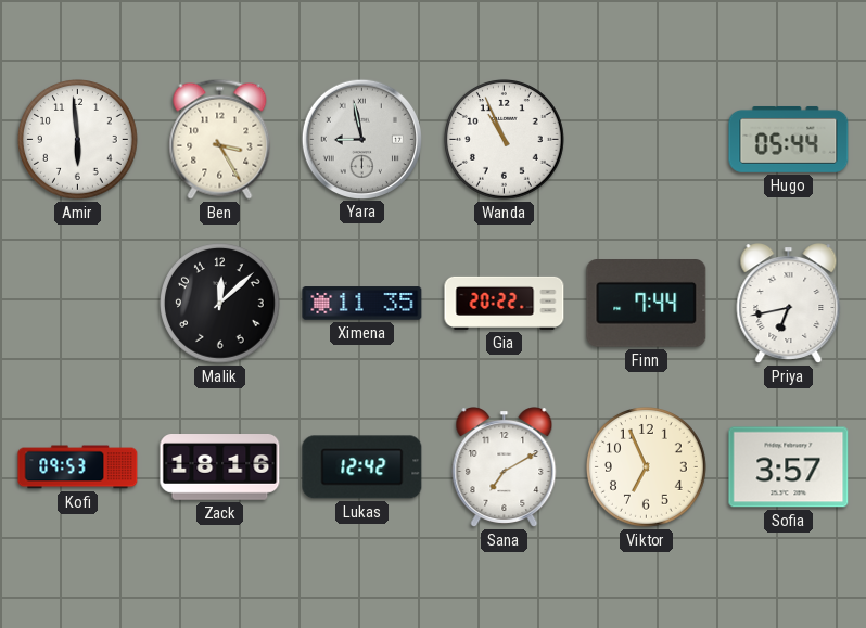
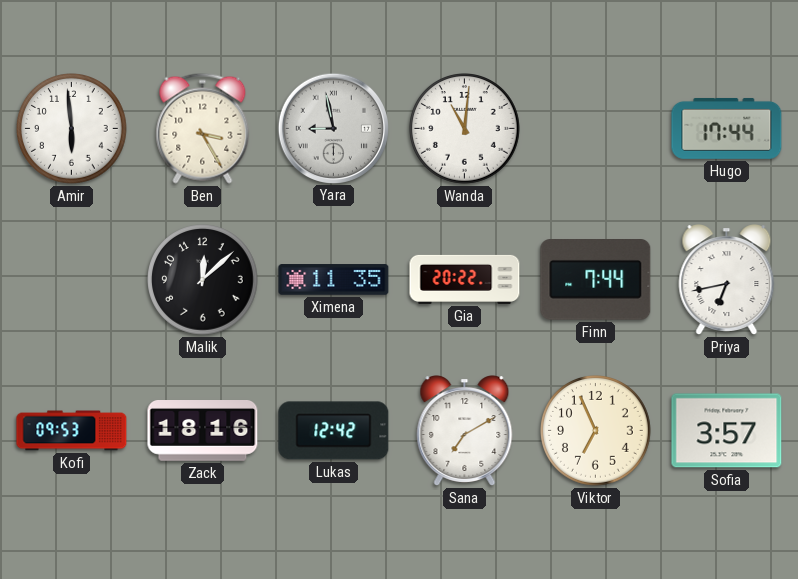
Wanda: 10:56 -> 11:01 (465, 129)
Hugo: 05:44 -> 17:44 (727, 128)
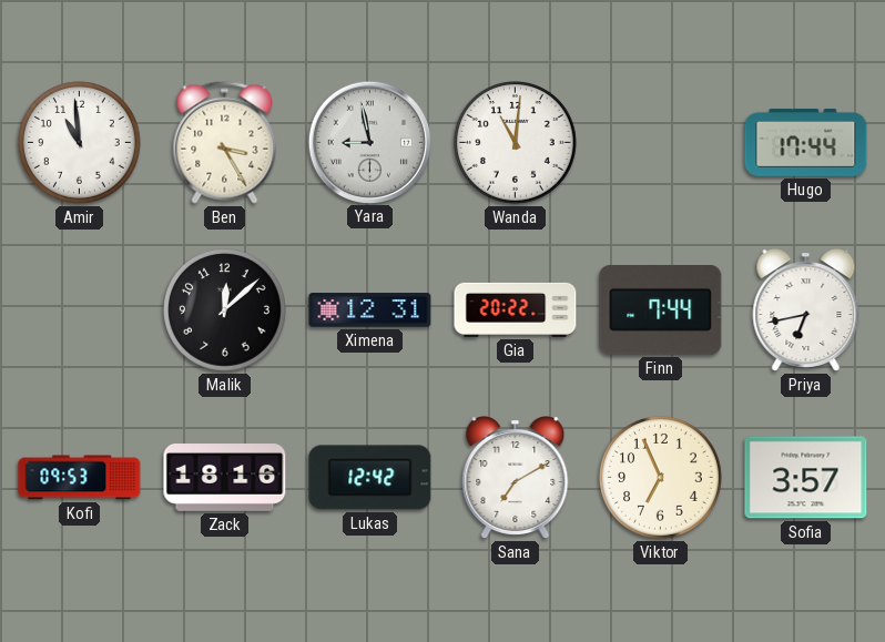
Amir: 5:59 -> 10:59 (80, 143)
Ximena: 11:35 -> 12:31 (370, 310)
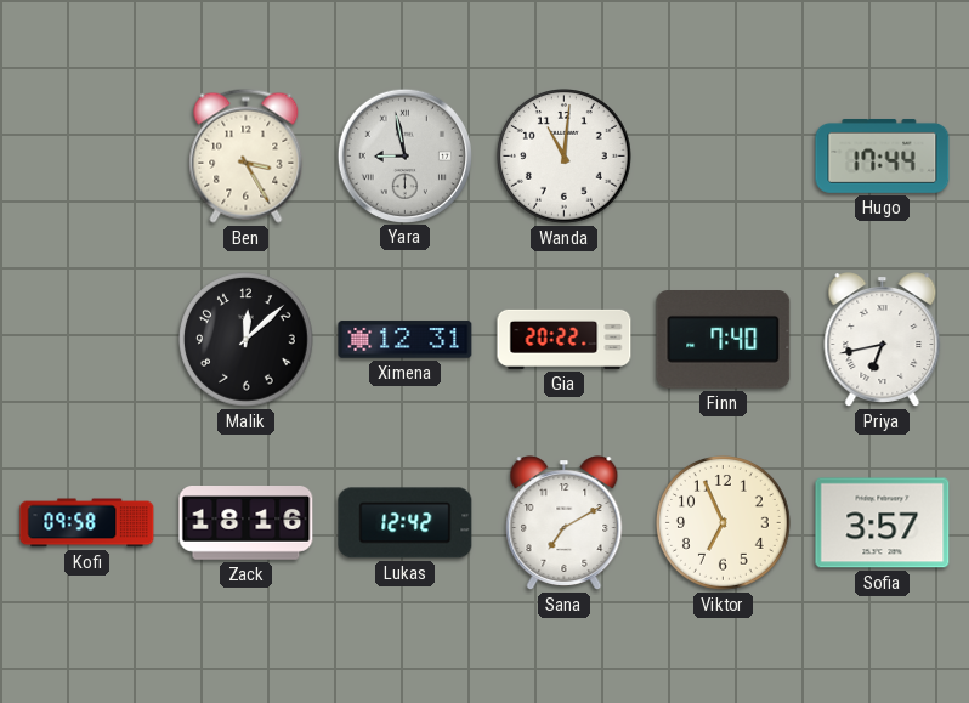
Amir: 10:59 -> none (80, 143)
Finn: 7:44 -> 7:40 (724, 340)
Kofi: 09:53 -> 09:58 (87, 523)
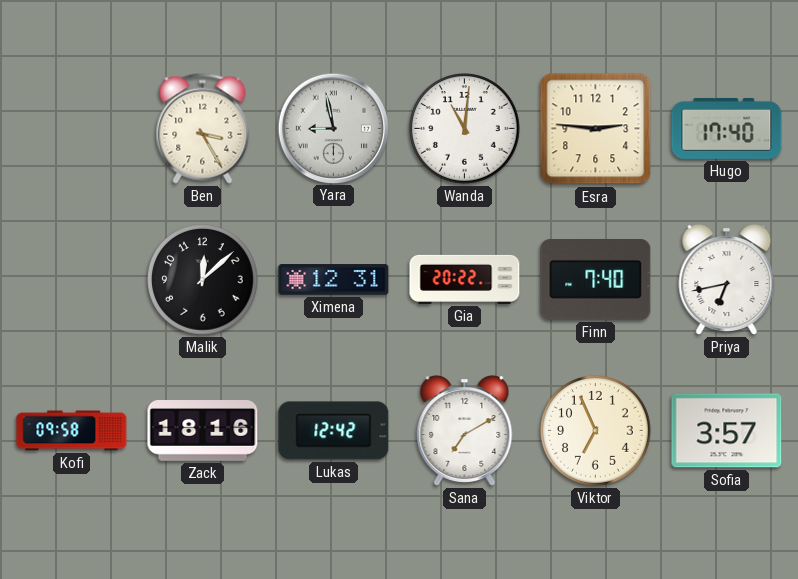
Esra: none -> 2:46 (596, 129)
Hugo: 17:44 -> 17:40 (727, 128)
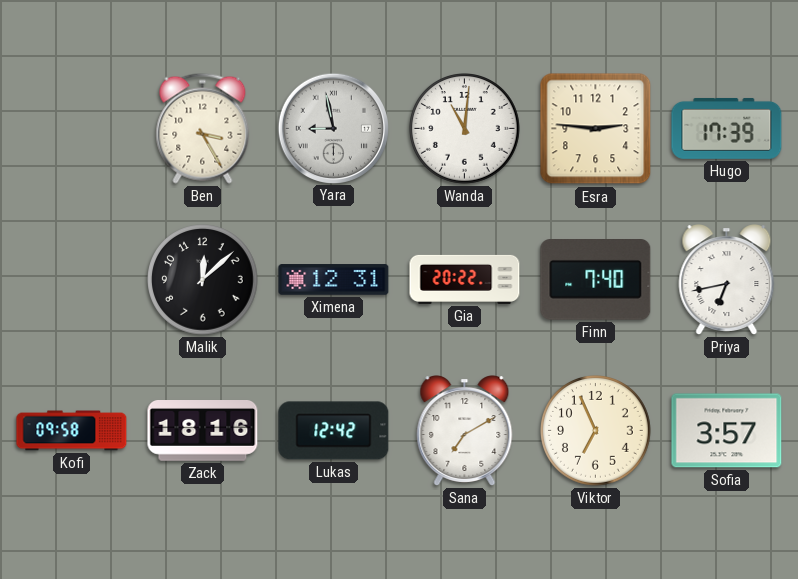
Hugo: 17:40 -> 17:39 (727, 128)
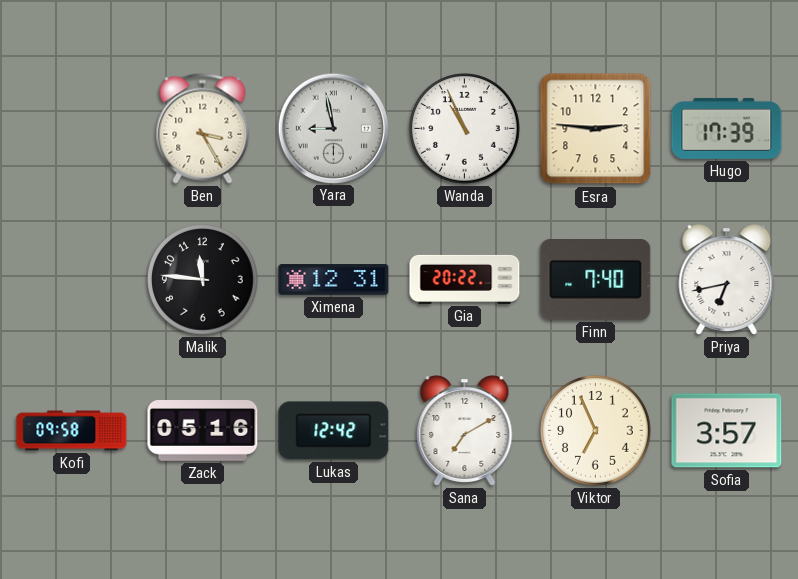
Wanda: 11:01 -> 10:56 (465, 129)
Malik: 12:08 -> 11:46 (203, 280)
Zack: 18:16 -> 05:16 (203, 431)
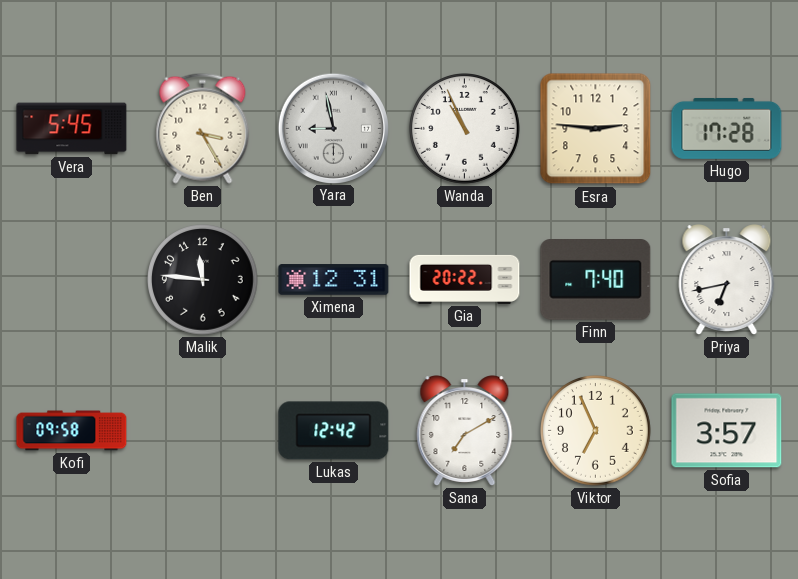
Vera: none -> 5:45 (72, 129)
Hugo: 17:39 -> 17:28 (727, 128)
Zack: 05:16 -> none (203, 431)
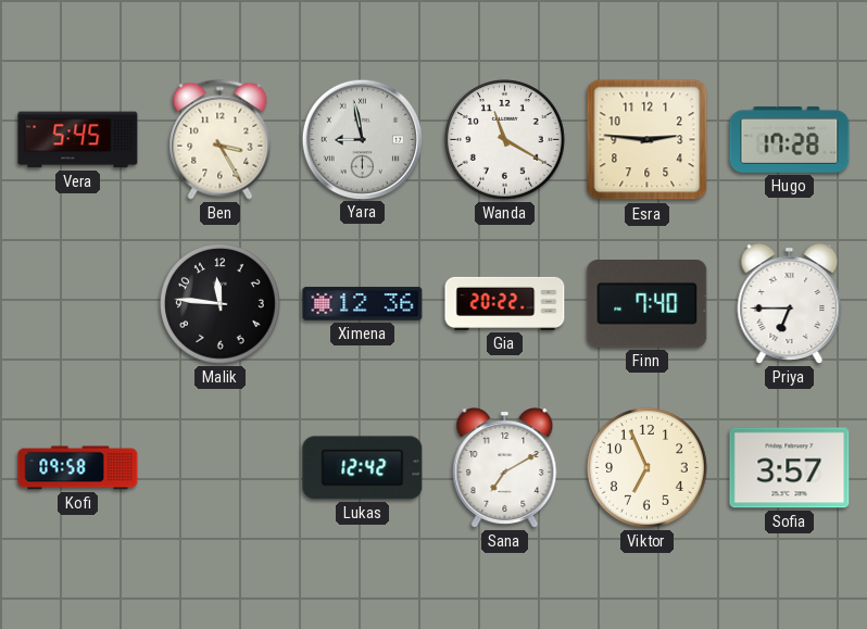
Wanda: 10:56 -> 11:20 (505, 140)
Ximena: 12:31 -> 12:36 (363, 304)
Priya: 6:43 -> 6:45 (790, 304)
